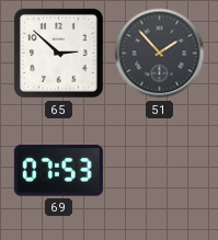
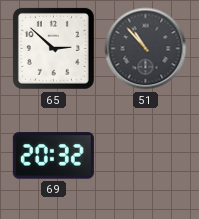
51: 1:53 -> 10:53 (146, 49)
69: 07:53 -> 20:32 (53, 156)
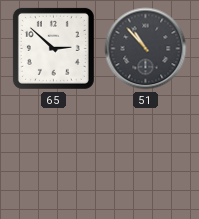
69: 20:32 -> none (53, 156)
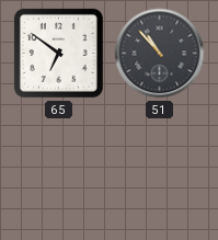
65: 2:52 -> 6:51 (58, 53)
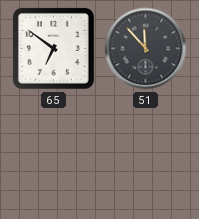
51: 10:53 -> 11:53 (146, 49)
